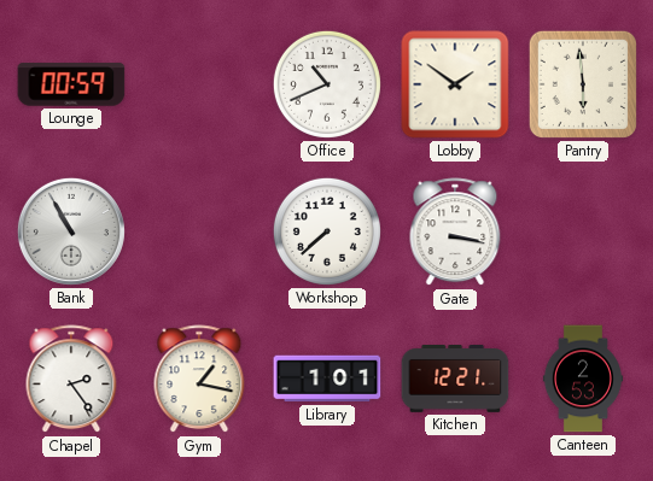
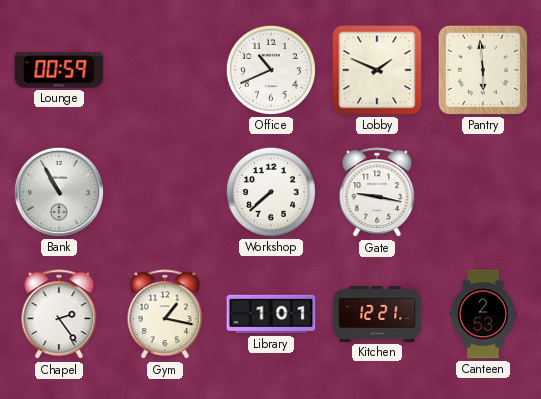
Lobby: 1:51 -> 1:49 (377, 70)
Gate: 3:17 -> 9:17 (377, 193)
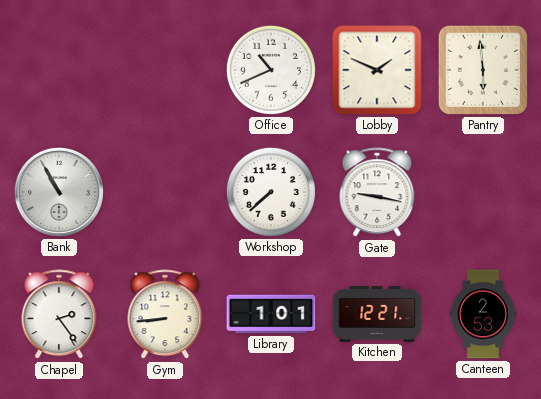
Lounge: 00:59 -> none (59, 70)
Gym: 1:17 -> 8:44 (165, 315)
